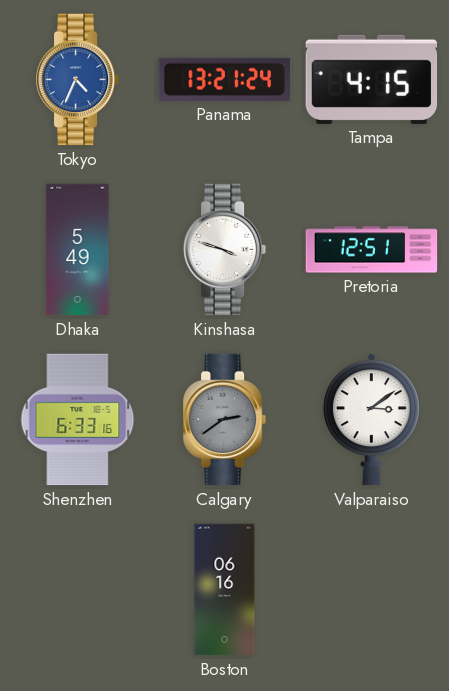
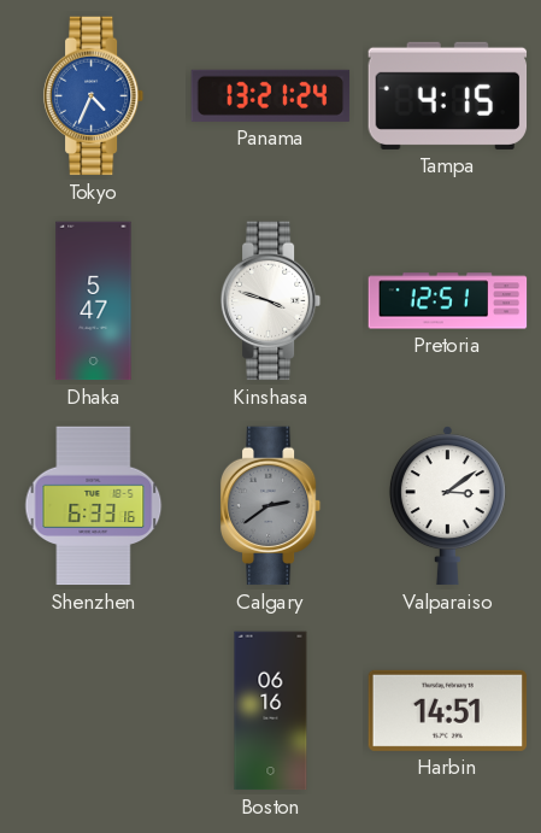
Dhaka: 5:49 -> 5:47 (94, 301)
Harbin: none -> 14:51 (448, 710)
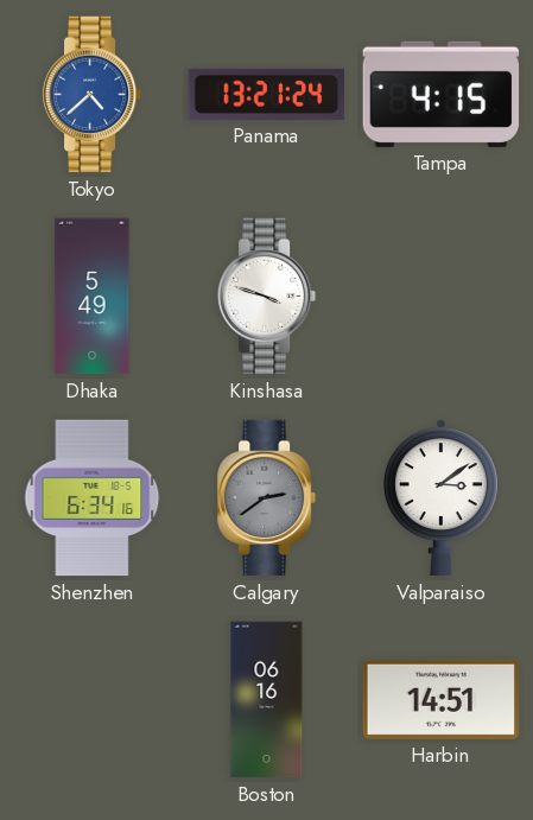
Tokyo: 4:34 -> 4:38 (93, 95)
Dhaka: 5:47 -> 5:49 (93, 297)
Pretoria: 12:51 -> none (448, 301)
Shenzhen: 6:33 -> 6:34 (93, 498)
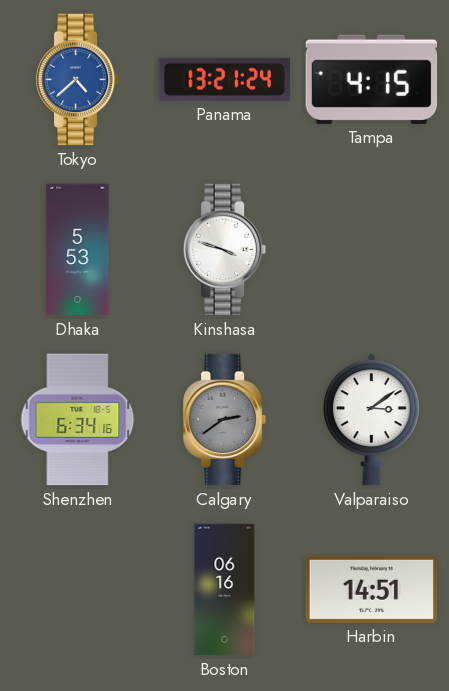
Dhaka: 5:49 -> 5:53 (78, 250)
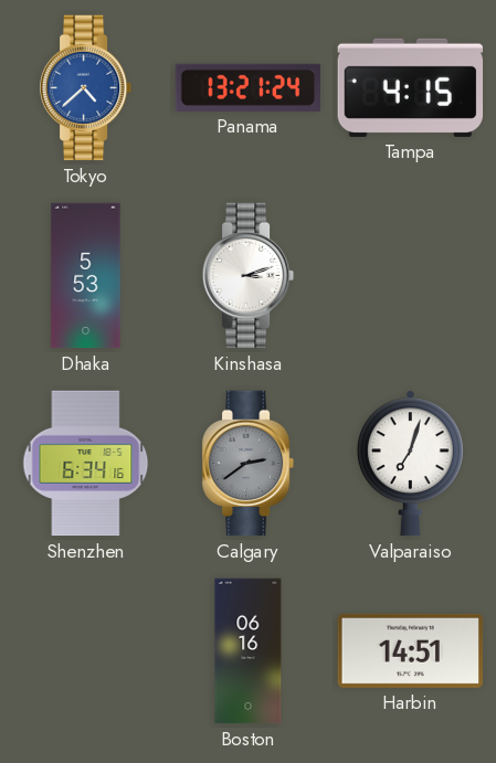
Kinshasa: 3:48 -> 3:12 (249, 276)
Valparaiso: 3:09 -> 7:03 (410, 464)
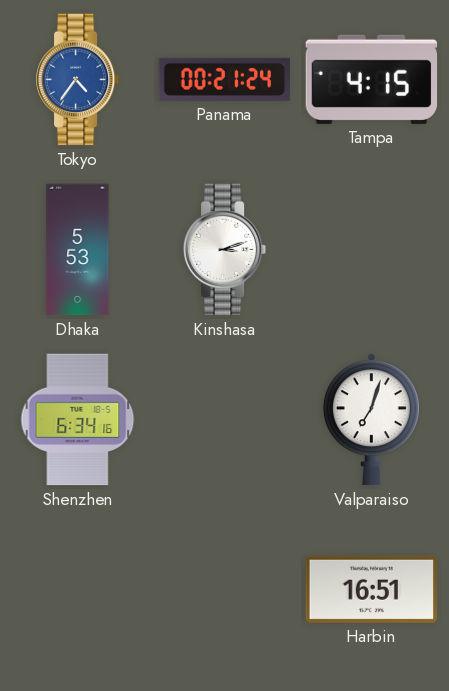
Tokyo: 4:38 -> 4:36 (78, 80)
Panama: 13:21 -> 00:21 (225, 79)
Calgary: 2:39 -> none (249, 464)
Boston: 06:16 -> none (249, 651)
Harbin: 14:51 -> 16:51 (372, 589)
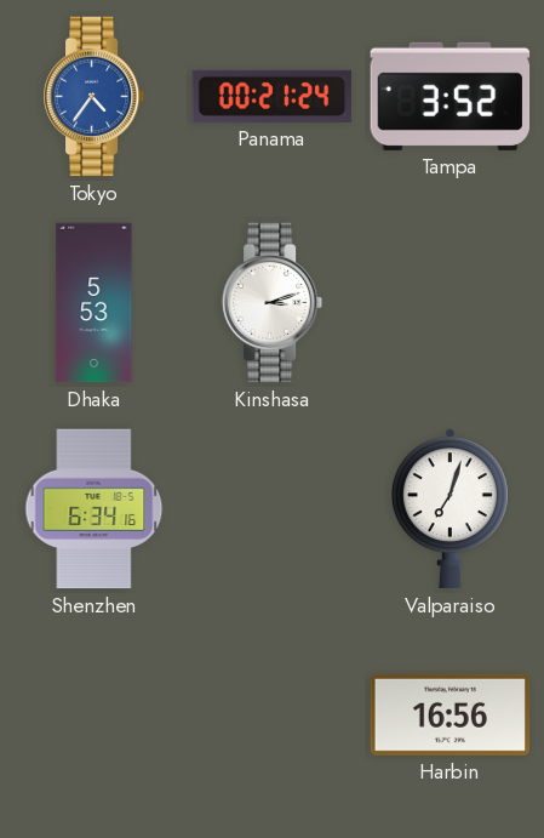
Tampa: 4:15 -> 3:52 (451, 96)
Harbin: 16:51 -> 16:56 (451, 714)
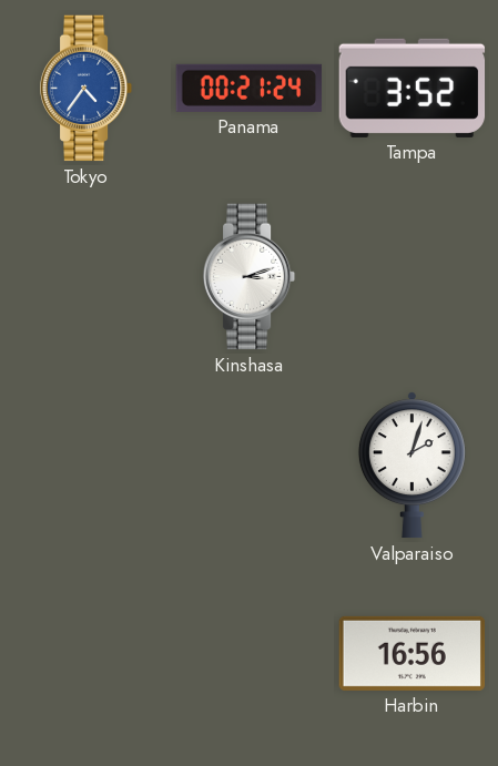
Dhaka: 5:53 -> none (95, 303)
Shenzhen: 6:34 -> none (95, 509)
Valparaiso: 7:03 -> 2:03 (411, 466)
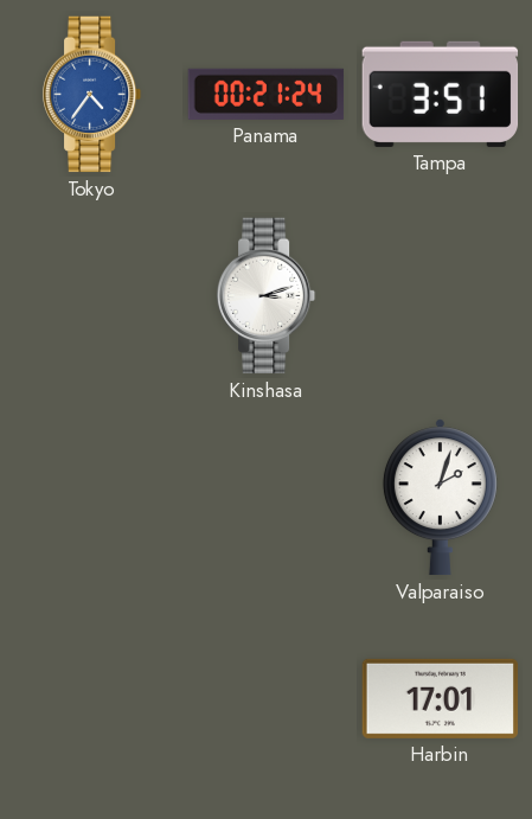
Tampa: 3:52 -> 3:51 (441, 94)
Harbin: 16:56 -> 17:01 (441, 698)
